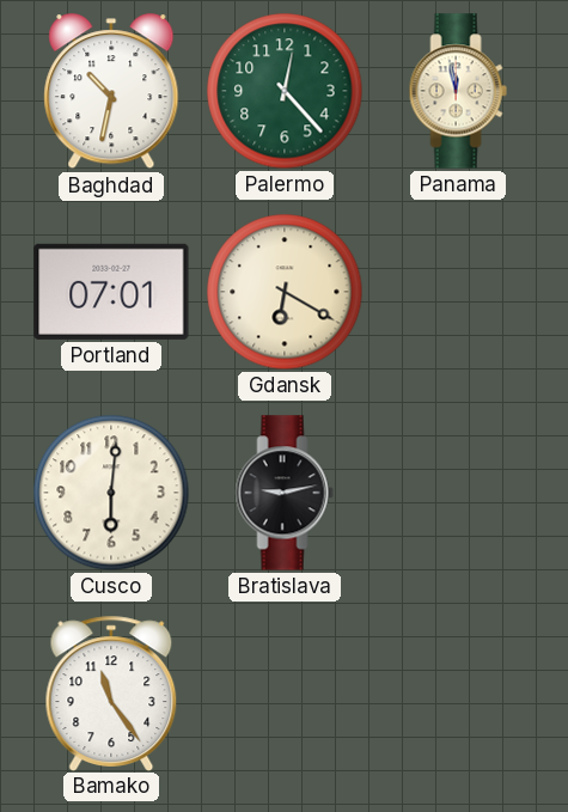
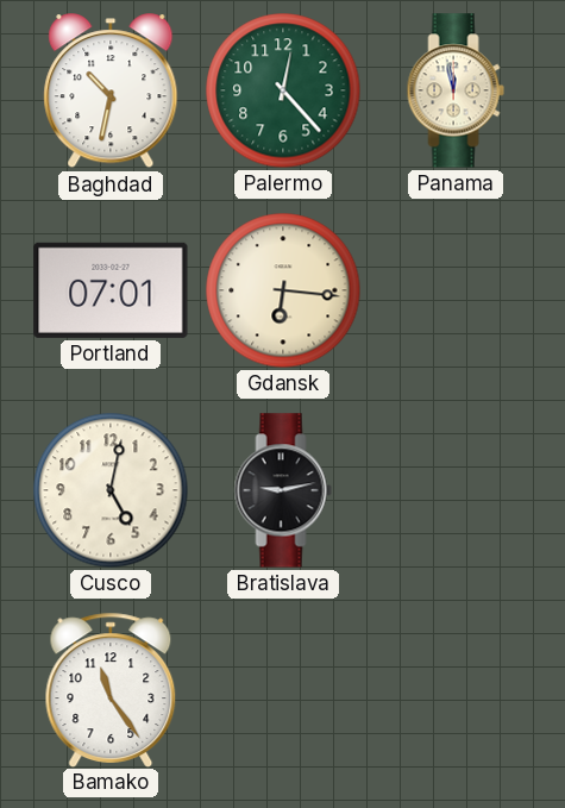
Gdansk: 6:20 -> 6:16 (283, 290)
Cusco: 6:01 -> 5:02 (111, 490)
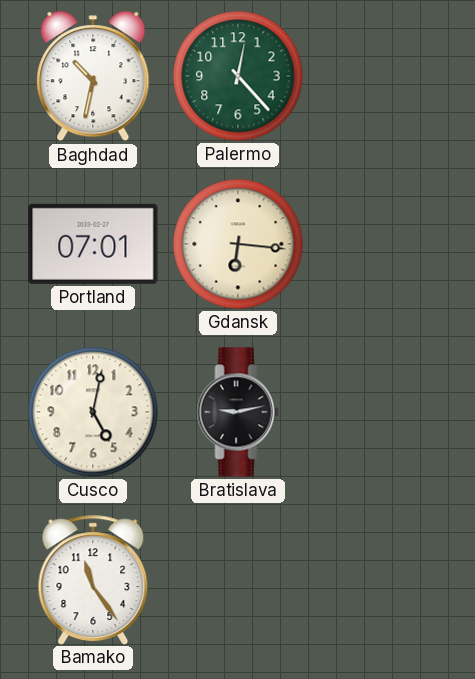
Panama: 11:58 -> none (456, 90)
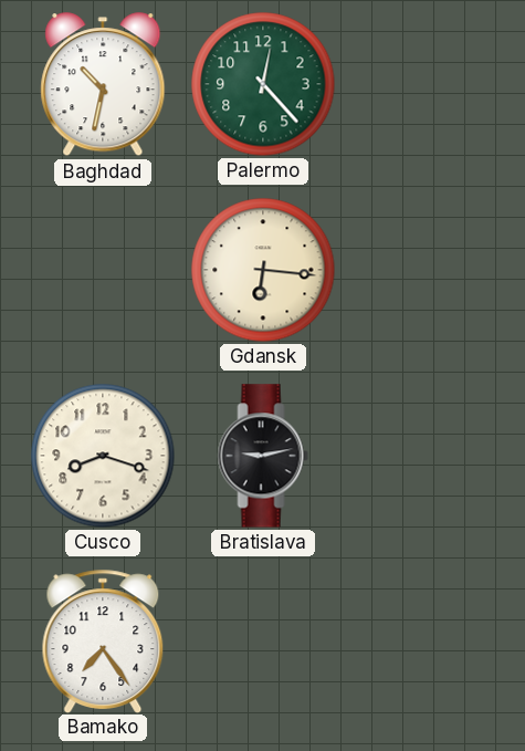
Portland: 07:01 -> none (93, 244)
Cusco: 5:02 -> 8:18 (103, 456)
Bamako: 11:24 -> 7:24 (103, 640)
